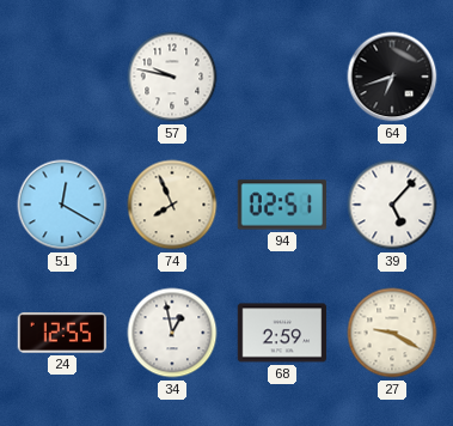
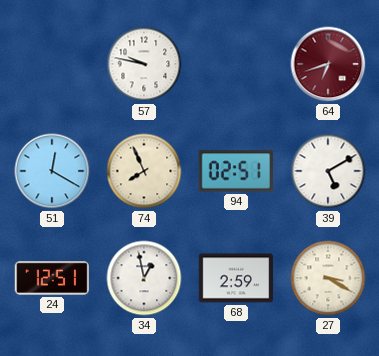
64 dial: black -> burgundy (328, 64)
39: 5:07 -> 5:10 (328, 171)
24: 12:55 -> 12:51 (51, 279)
27: 9:20 -> 3:20 (328, 278)
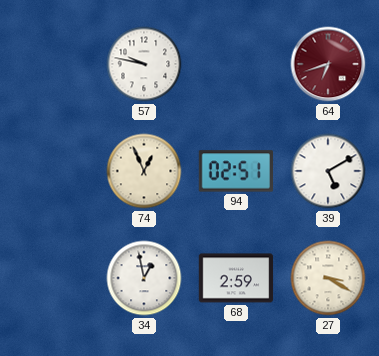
51: 12:20 -> none (52, 171)
74: 7:56 -> 12:56 (144, 171)
24: 12:51 -> none (51, 279)
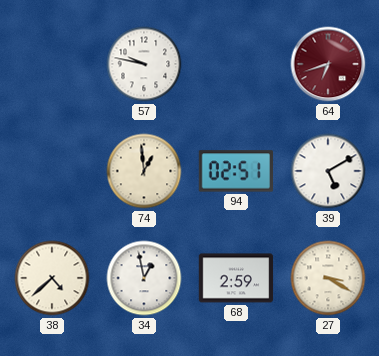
74: 12:56 -> 12:59 (144, 171)
38: none -> 4:38 (52, 278)
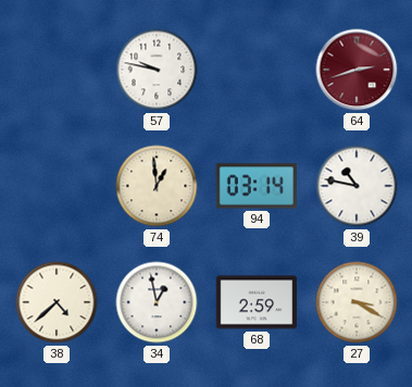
64: 6:42 -> 2:42 (357, 70)
94: 02:51 -> 03:14 (255, 186)
39: 5:10 -> 10:47 (357, 186)
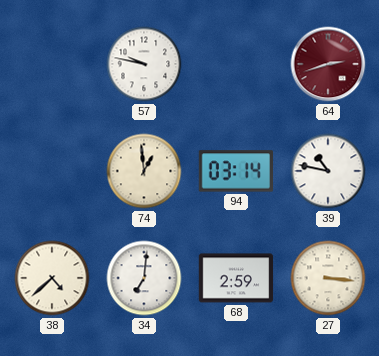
34: 12:58 -> 7:01 (144, 278)
27: 3:20 -> 3:16 (328, 278)
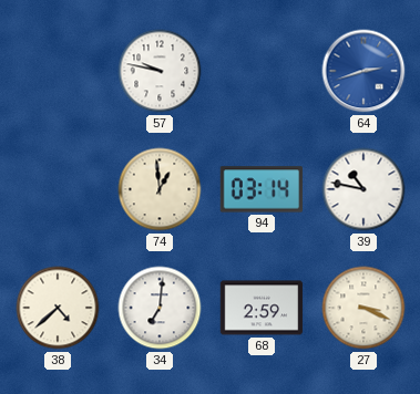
64 dial: burgundy -> blue (363, 71)
27: 3:16 -> 3:19 (363, 308)
